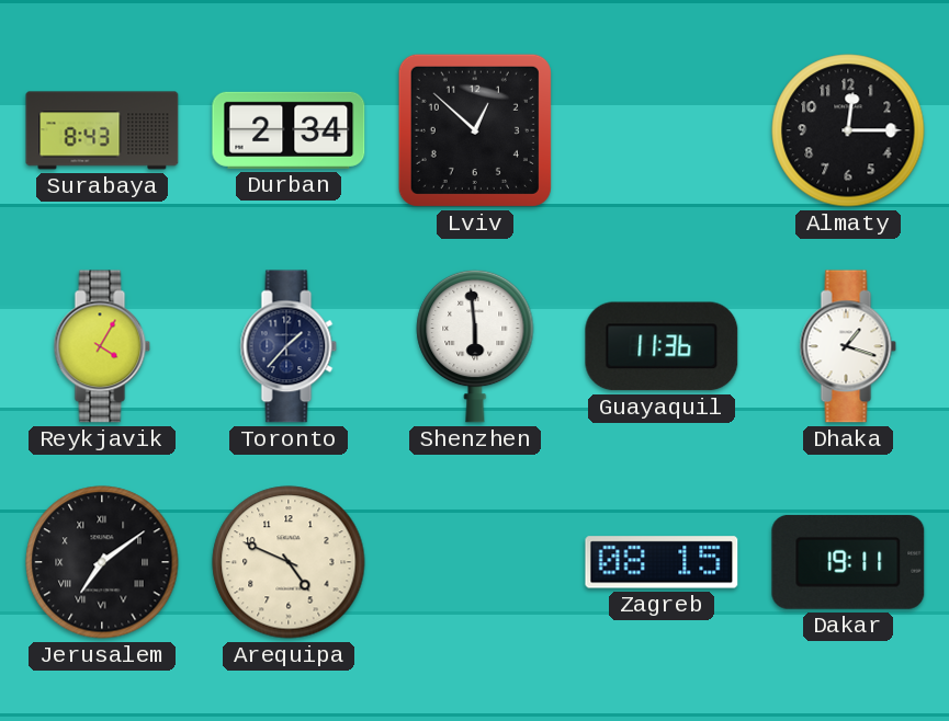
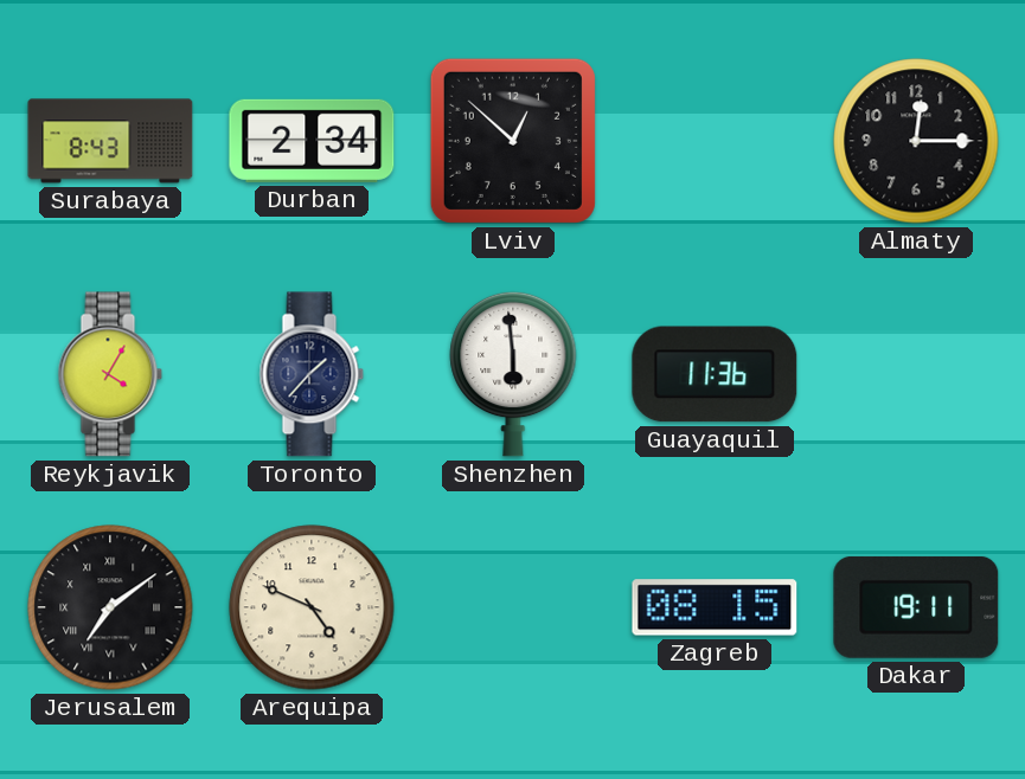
Dhaka: 1:18 -> none (848, 346)
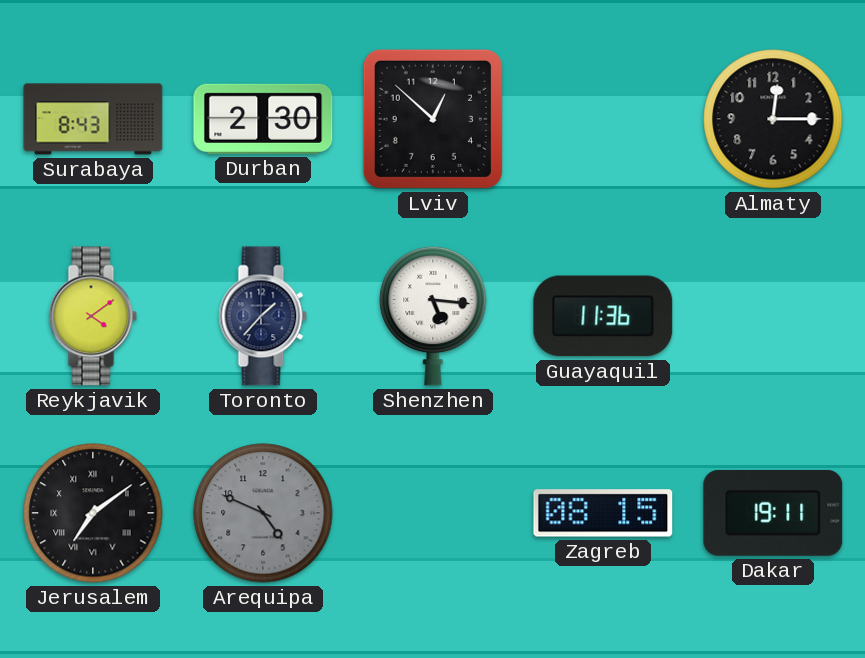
Durban: 2:34 -> 2:30 (263, 119)
Reykjavik: 4:05 -> 4:09 (93, 316)
Shenzhen: 5:59 -> 5:16 (433, 316)
Arequipa dial: cream -> grey (263, 513)
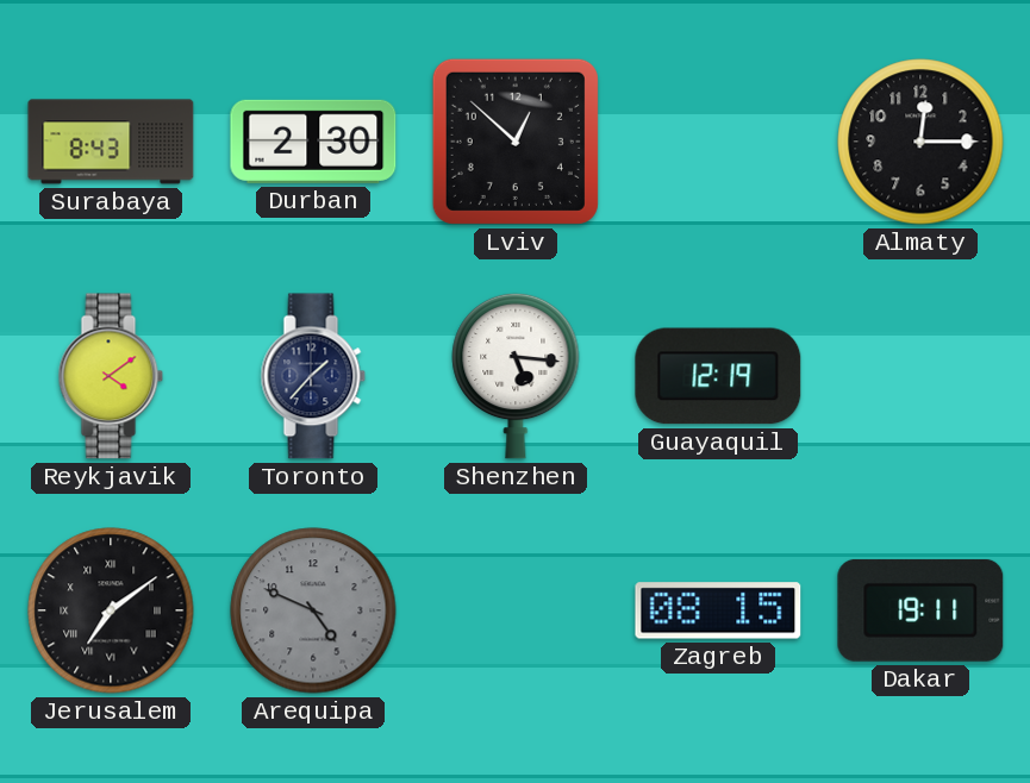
Guayaquil: 11:36 -> 12:19 (718, 376)
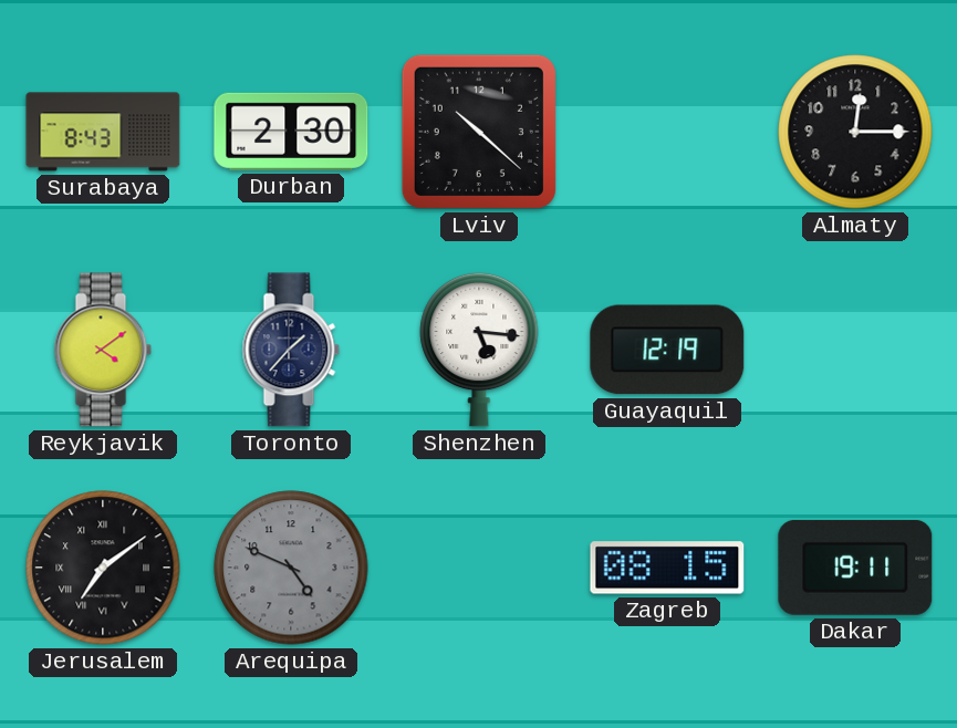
Lviv: 12:52 -> 10:22 (479, 132)
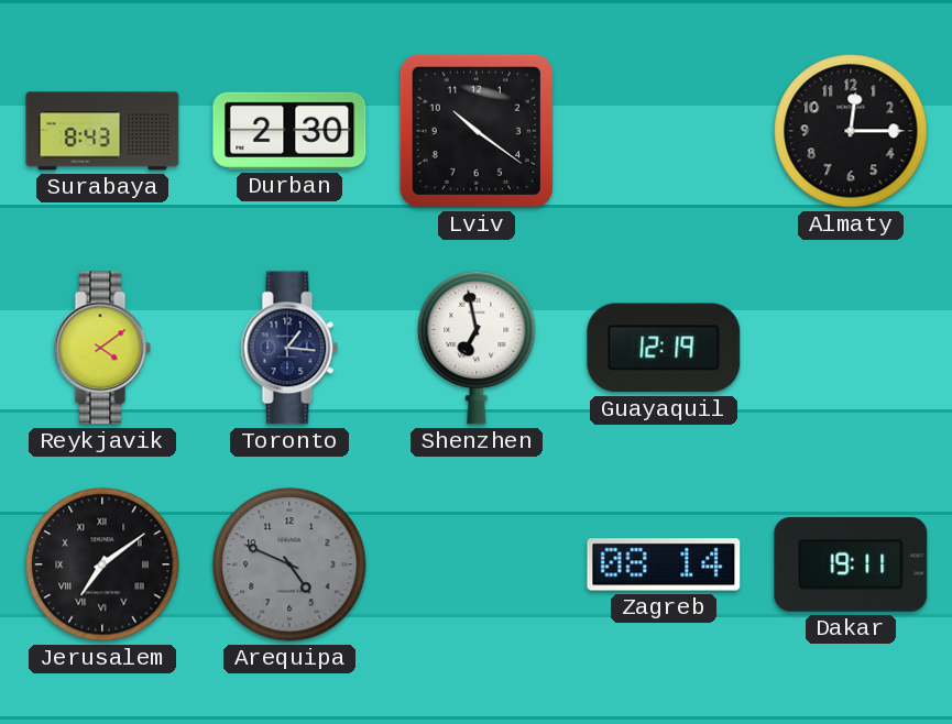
Lviv: 10:22 -> 10:21 (477, 131)
Toronto: 1:37 -> 1:16 (289, 348)
Shenzhen: 5:16 -> 6:58 (477, 348)
Zagreb: 08:15 -> 08:14 (664, 564)
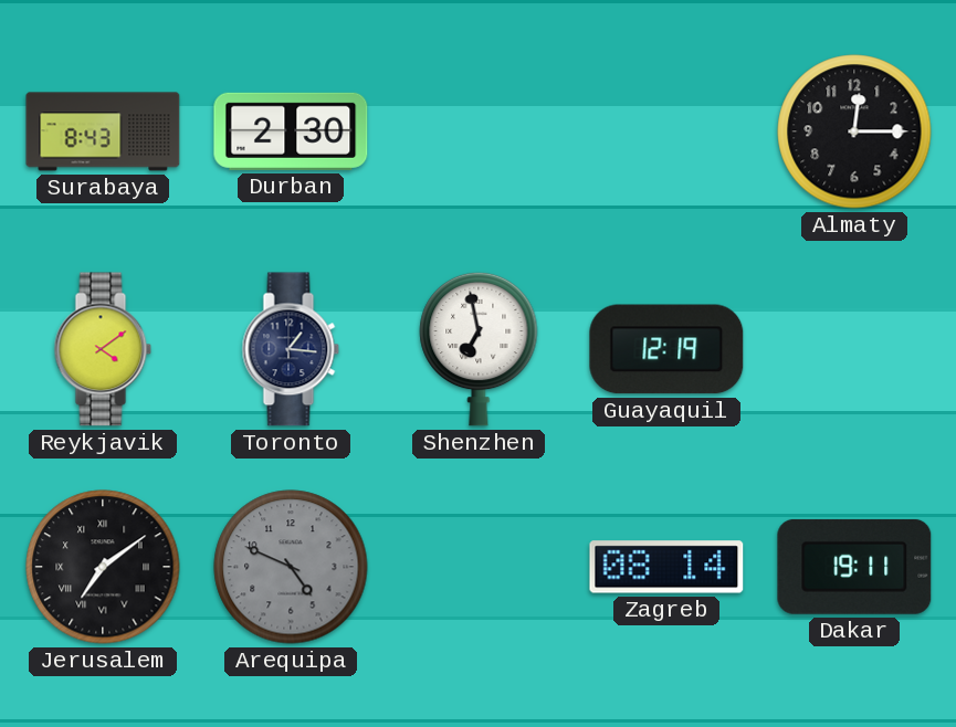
Lviv: 10:21 -> none (477, 131)
